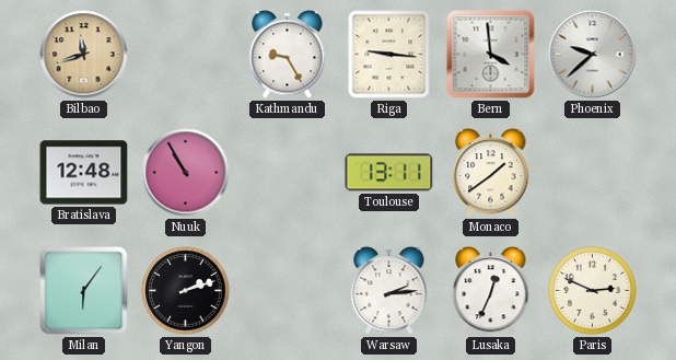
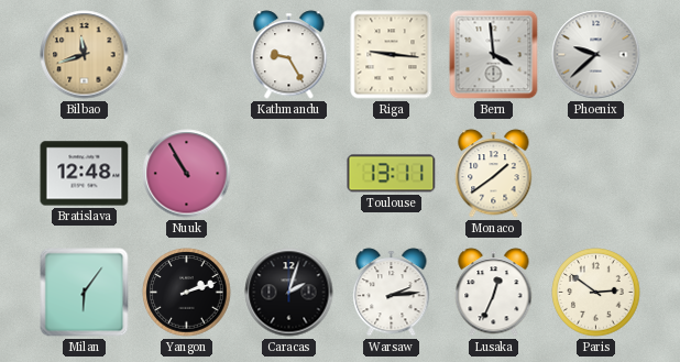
Caracas: none -> 2:03 (289, 293)
Paris: 2:49 -> 2:51 (596, 293)
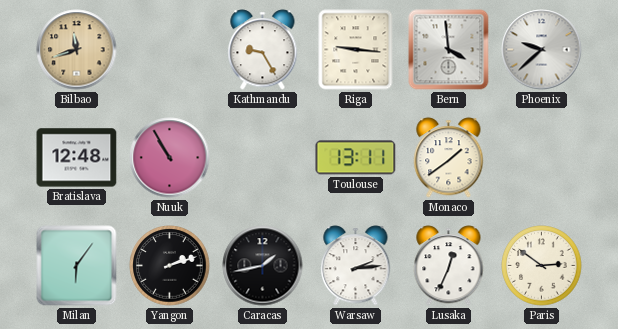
Caracas: 2:03 -> 1:43 (263, 266)
